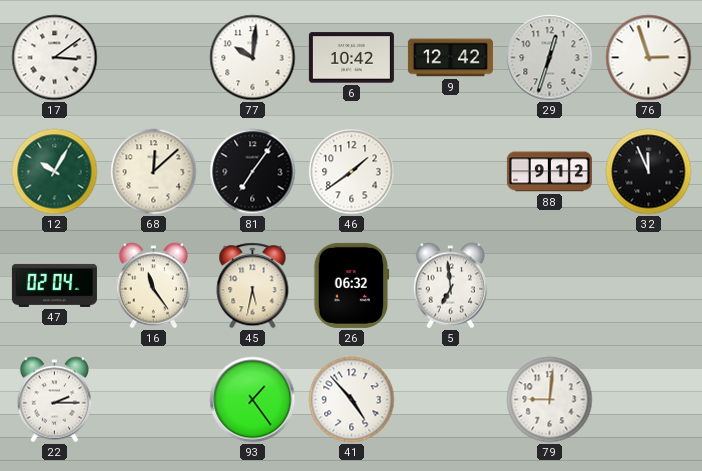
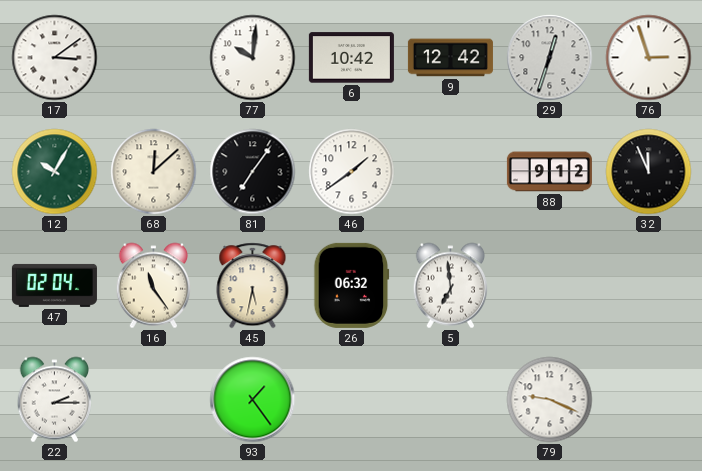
41: 4:53 -> none (352, 400)
79: 9:01 -> 9:19 (550, 400)
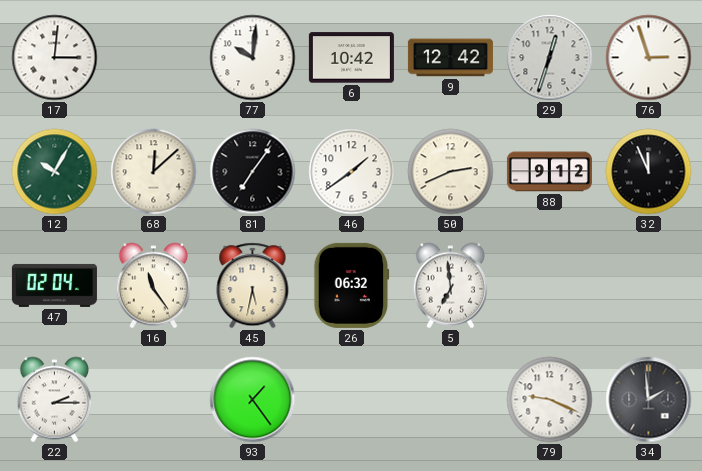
17: 3:09 -> 3:01 (55, 58)
50: none -> 2:41 (451, 172)
34: none -> 1:59 (649, 400)
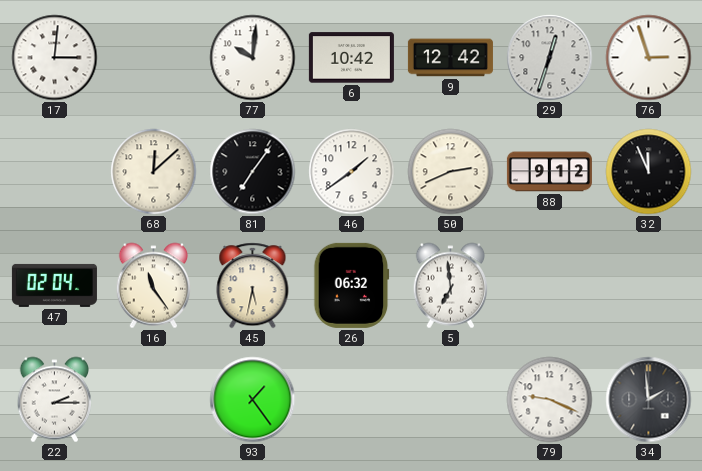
12: 10:05 -> none (55, 172)
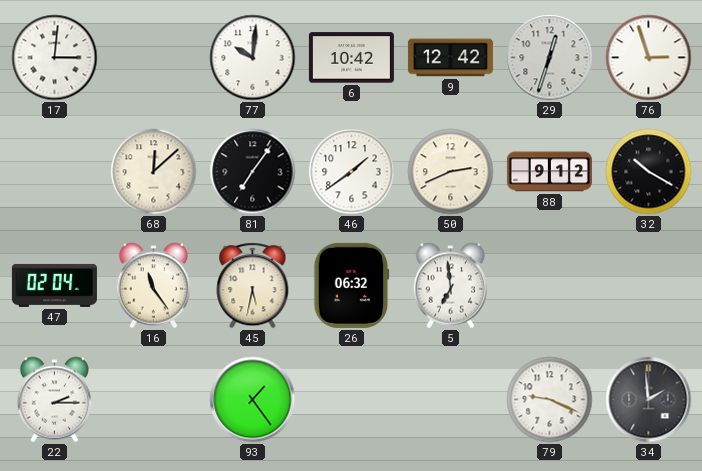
32: 11:56 -> 10:20 (649, 172)
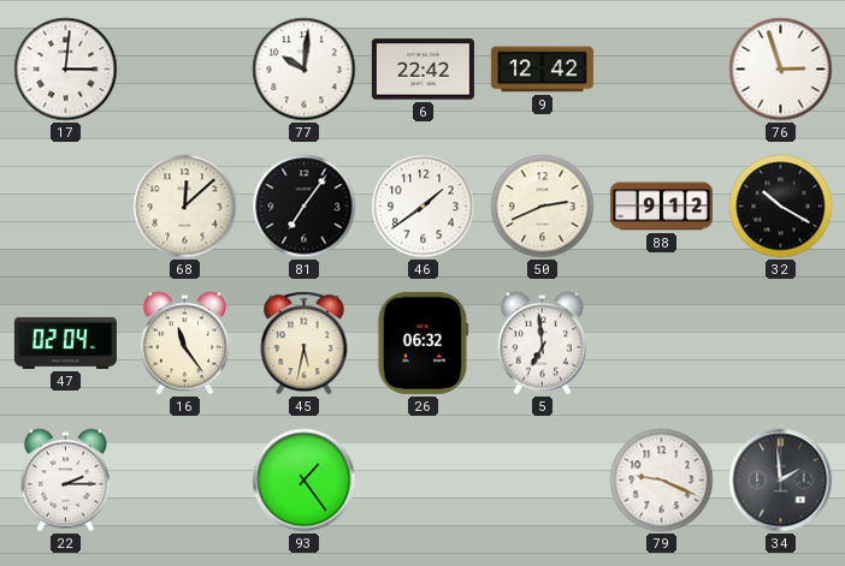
6: 10:42 -> 22:42 (422, 70)
29: 12:33 -> none (550, 58)
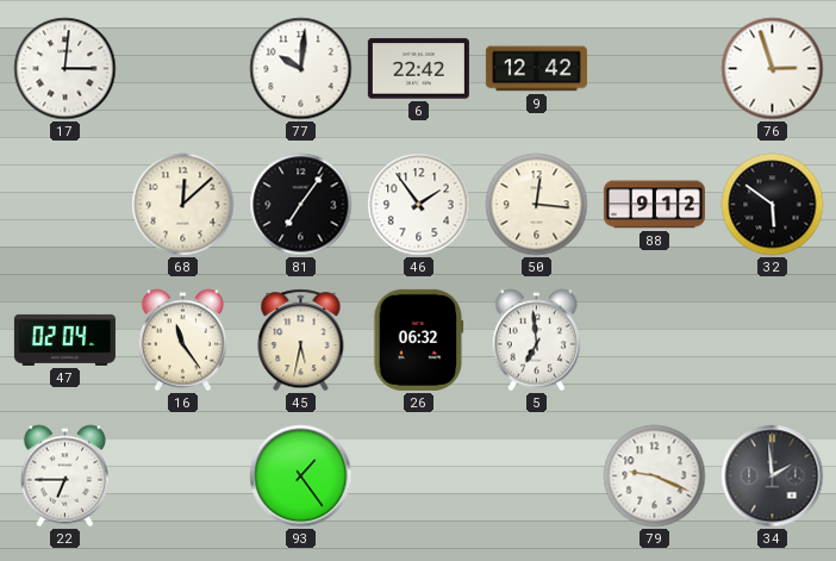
46: 1:39 -> 1:54 (419, 205)
50: 2:41 -> 12:16 (537, 205)
32: 10:20 -> 5:51 (773, 205)
22: 2:15 -> 6:45 (64, 476)
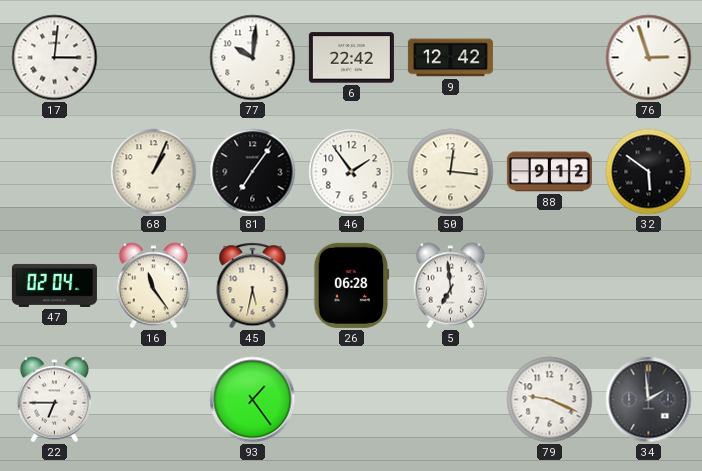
68: 12:08 -> 1:04 (154, 172)
26: 06:32 -> 06:28 (352, 285)
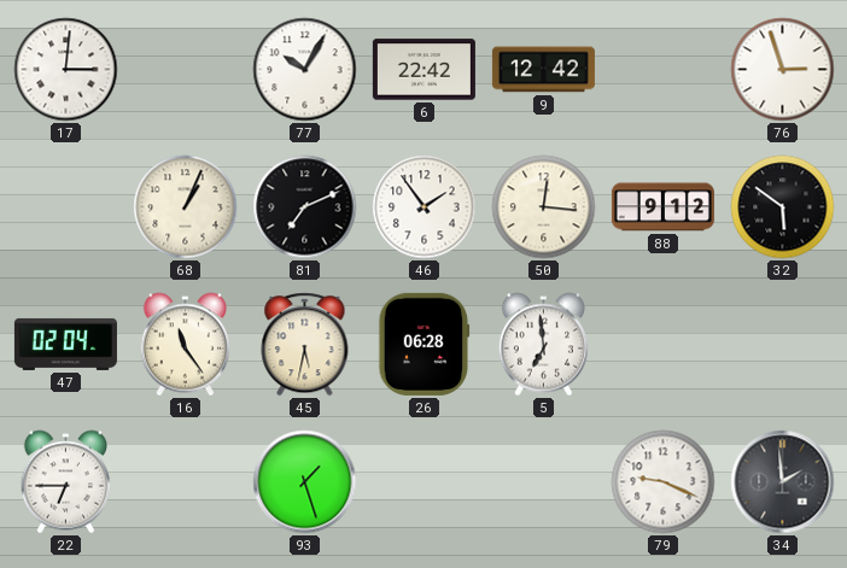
77: 10:01 -> 10:05 (305, 70)
81: 7:06 -> 7:11 (305, 207)
93: 1:24 -> 1:27 (305, 482)
